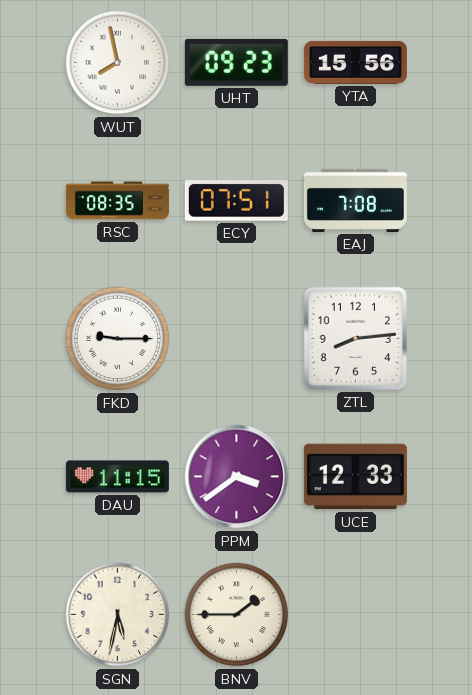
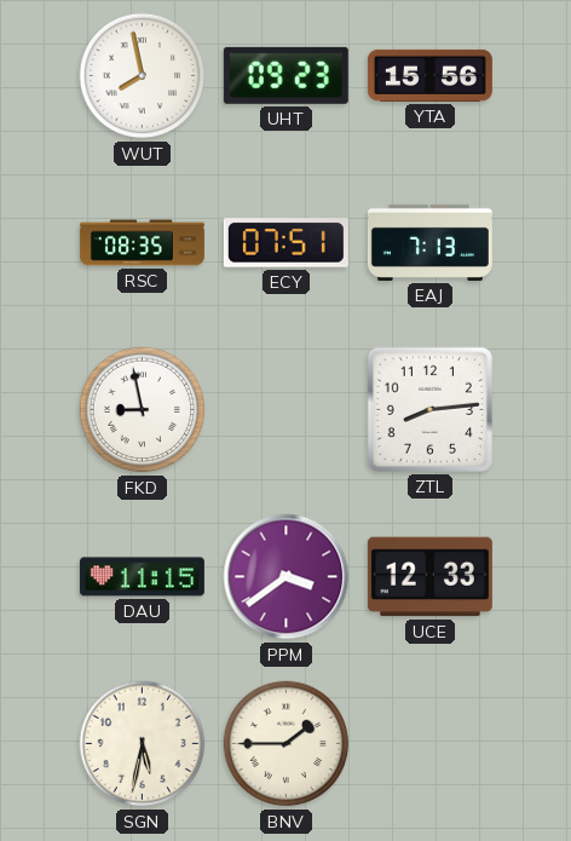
EAJ: 7:08 -> 7:13 (429, 242)
FKD: 9:15 -> 8:58 (143, 410)
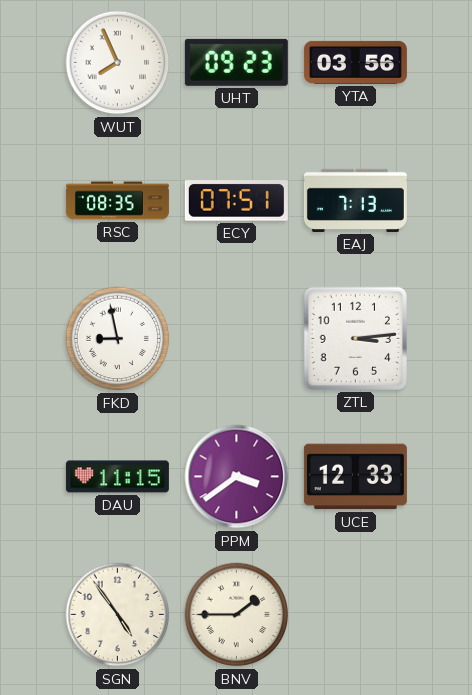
WUT: 7:58 -> 7:56 (118, 63)
YTA: 15:56 -> 03:56 (355, 62)
ZTL: 8:14 -> 3:14 (355, 338)
SGN: 5:32 -> 4:54 (118, 615)
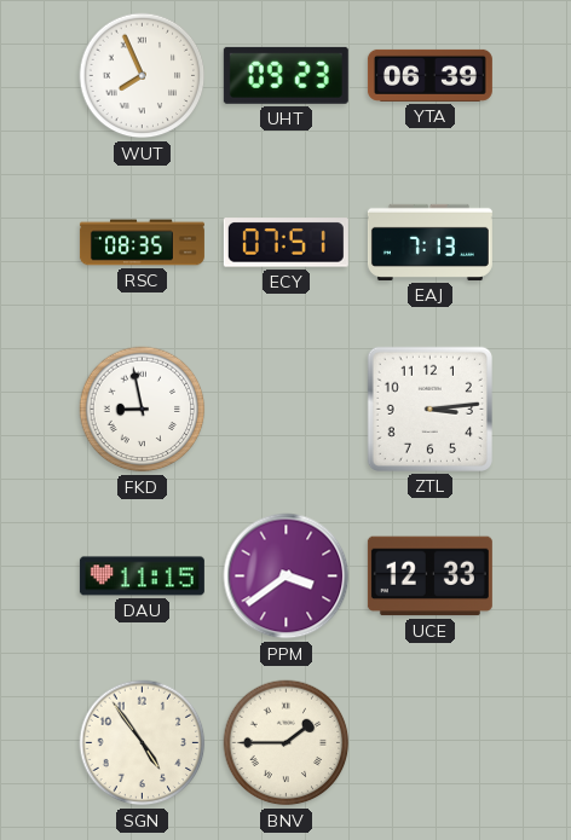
YTA: 03:56 -> 06:39 (429, 75)
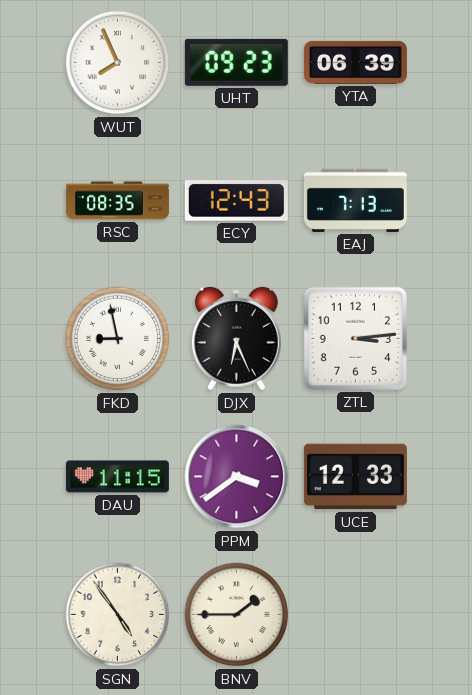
ECY: 07:51 -> 12:43 (236, 201)
DJX: none -> 6:26 (236, 339)
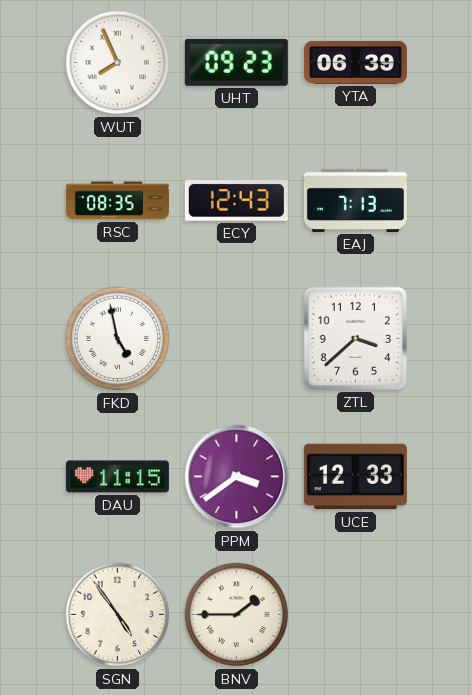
FKD: 8:58 -> 4:58 (118, 339)
DJX: 6:26 -> none (236, 339)
ZTL: 3:14 -> 3:38 (355, 338)
